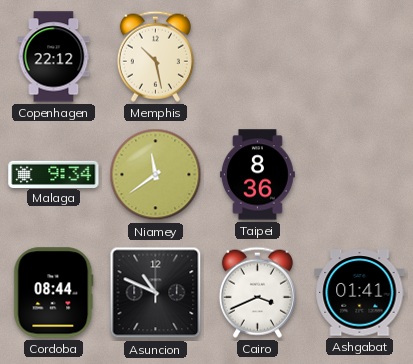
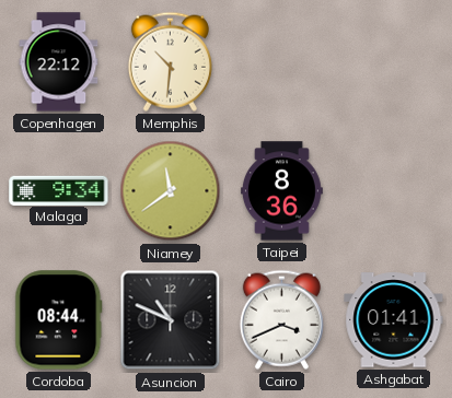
Memphis: 10:28 -> 10:31 (170, 61)
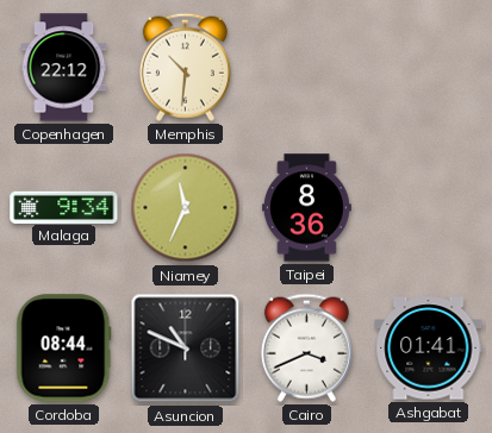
Niamey: 11:39 -> 11:34 (186, 208)
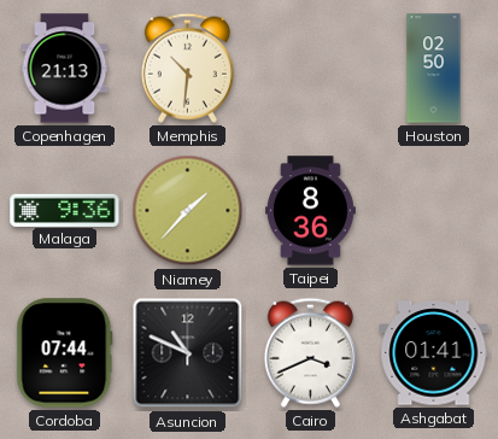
Copenhagen: 22:12 -> 21:13 (65, 69)
Houston: none -> 02:50 (434, 69)
Malaga: 9:34 -> 9:36 (65, 210)
Niamey: 11:34 -> 1:37 (188, 211)
Cordoba: 08:44 -> 07:44 (65, 353)
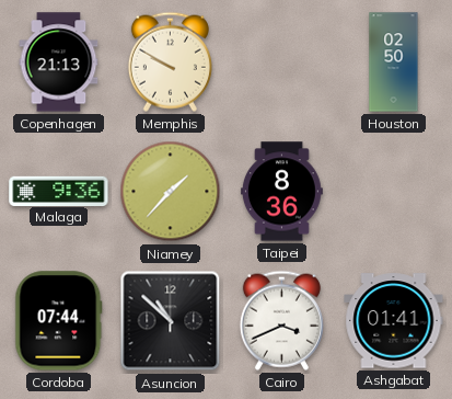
Memphis: 10:31 -> 9:50 (170, 61)
Asuncion: 10:49 -> 10:52 (171, 321)
